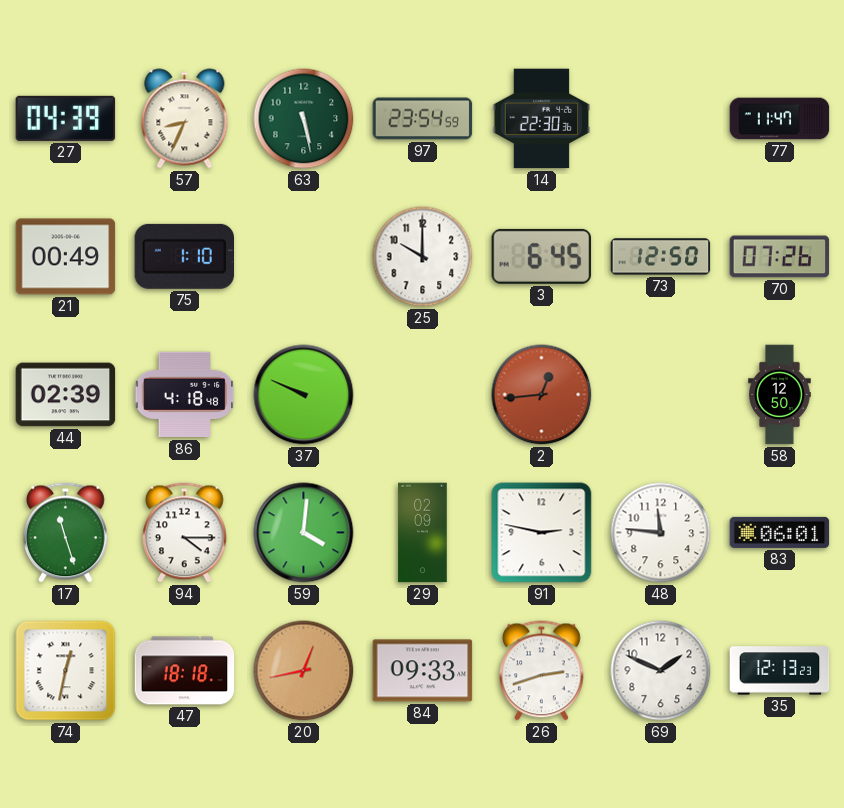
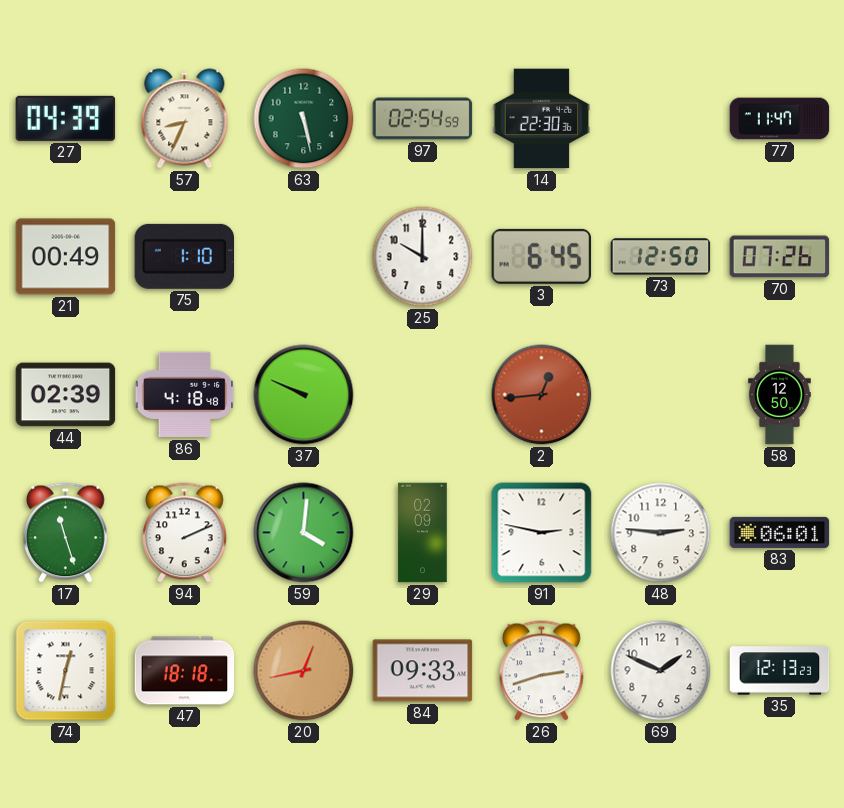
97: 23:54 -> 02:54 (423, 119)
94: 4:15 -> 2:11 (185, 533)
48: 11:46 -> 2:46 (661, 533)
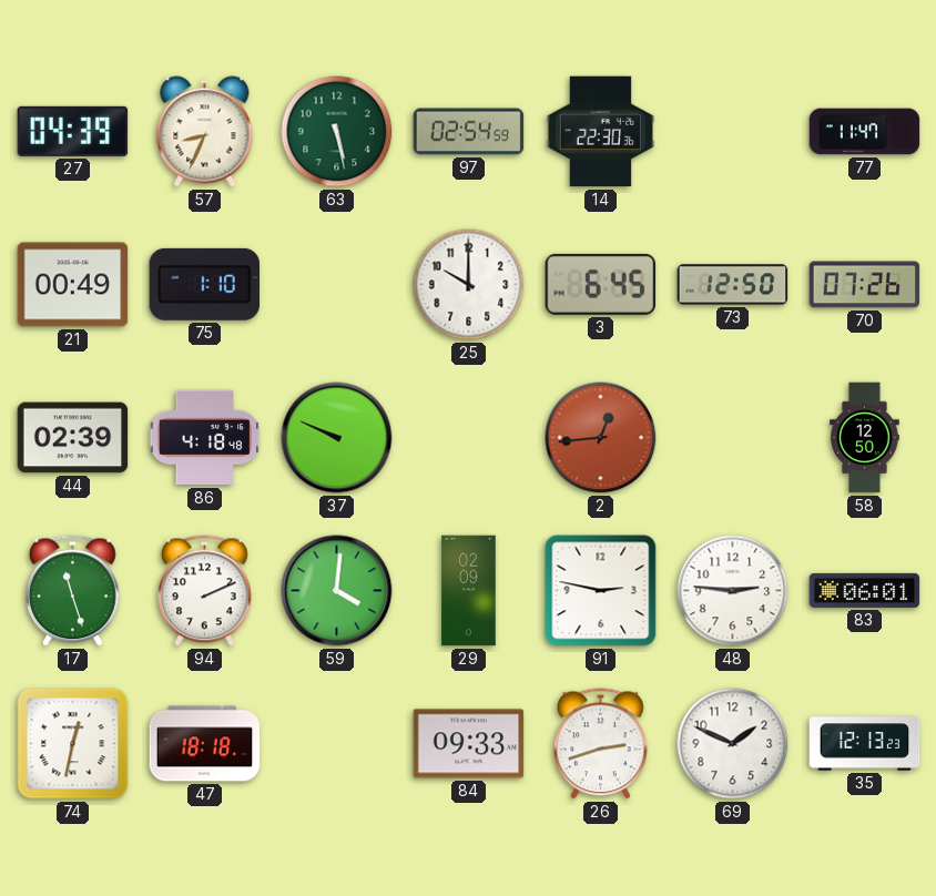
20: 12:43 -> none (304, 671)
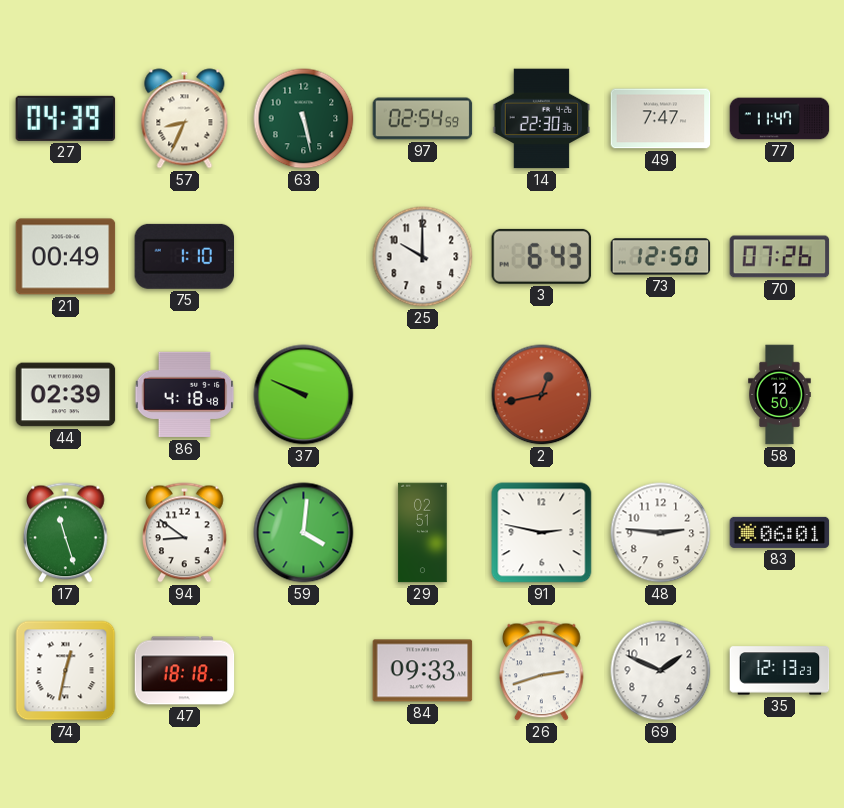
49: none -> 7:47 (661, 119)
3: 6:45 -> 6:43 (542, 256)
2: 12:44 -> 12:43 (542, 395)
94: 2:11 -> 8:51 (185, 533)
29: 02:09 -> 02:51 (423, 533)
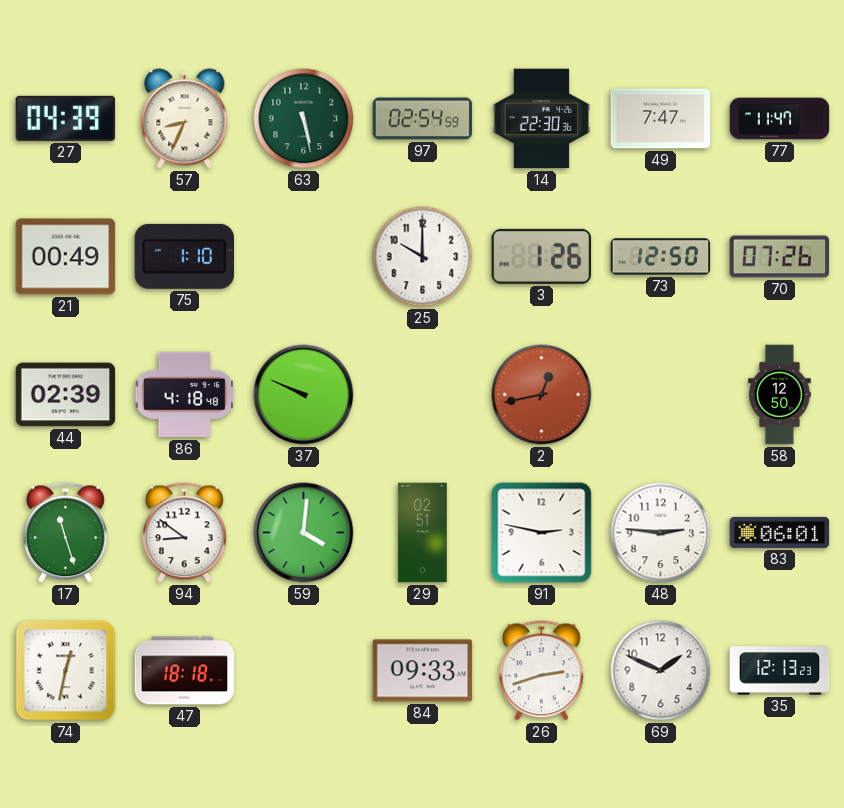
3: 6:43 -> 1:26 (542, 256)
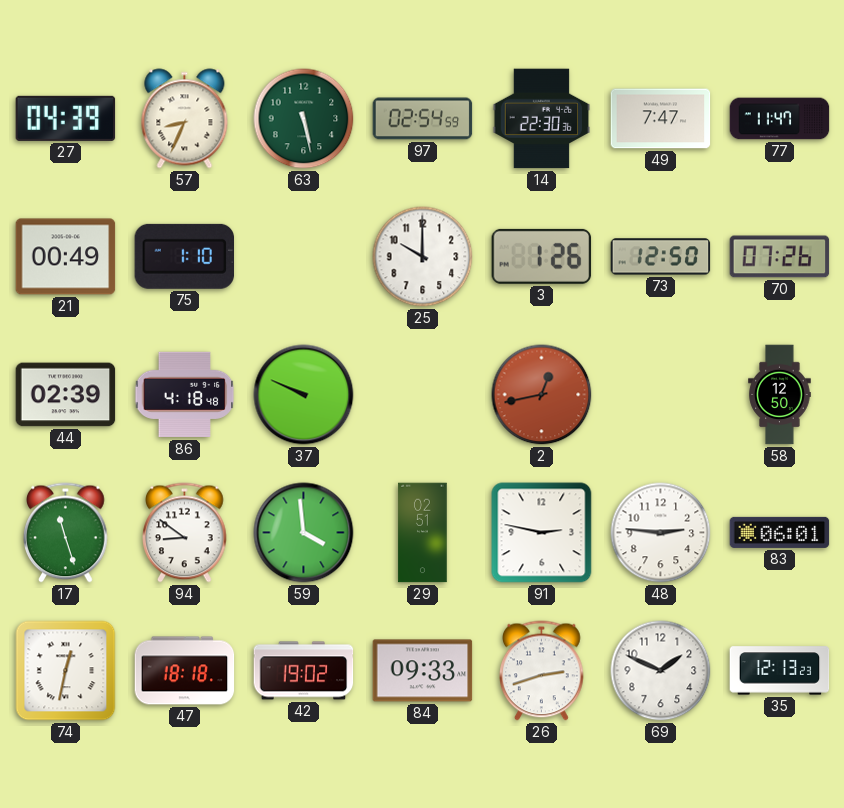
59: 4:01 -> 3:59 (304, 533)
42: none -> 19:02 (304, 671)
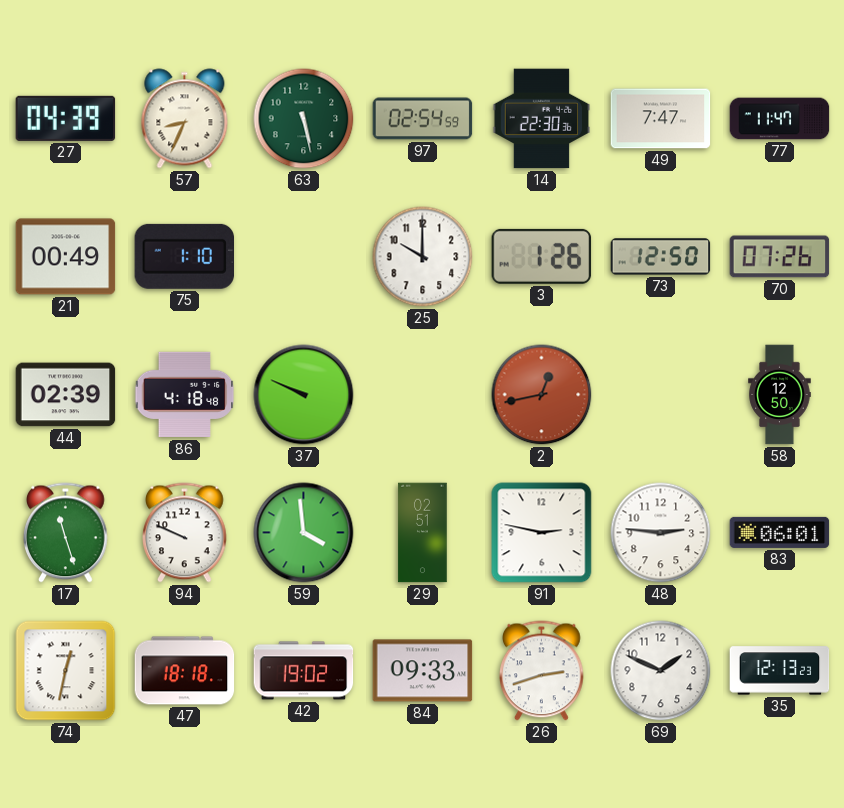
94: 8:51 -> 9:49 (185, 533)
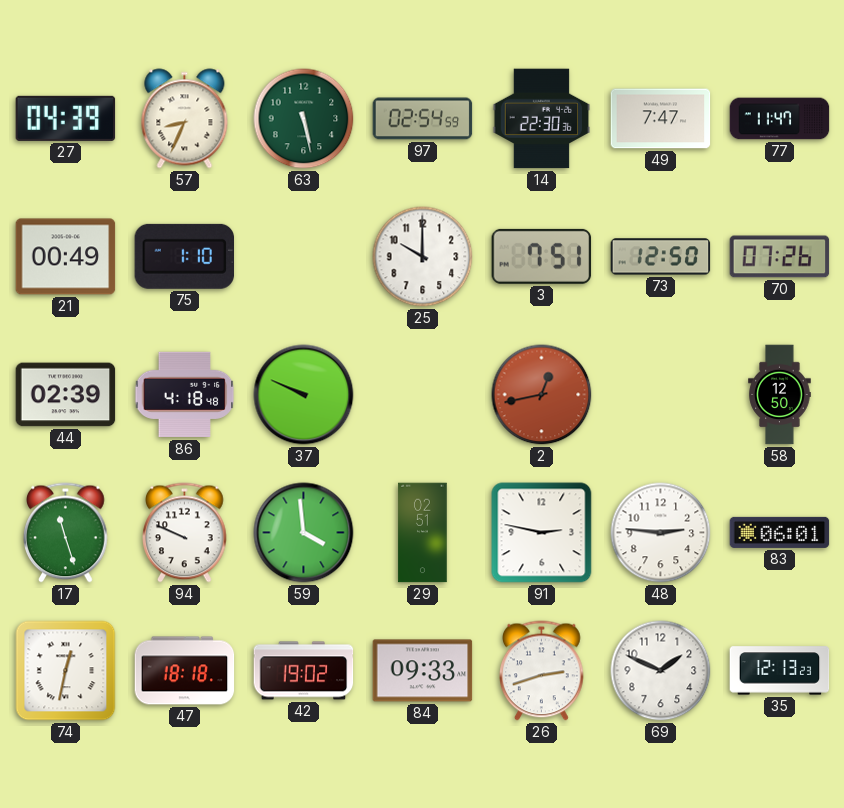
3: 1:26 -> 7:51 (542, 256)
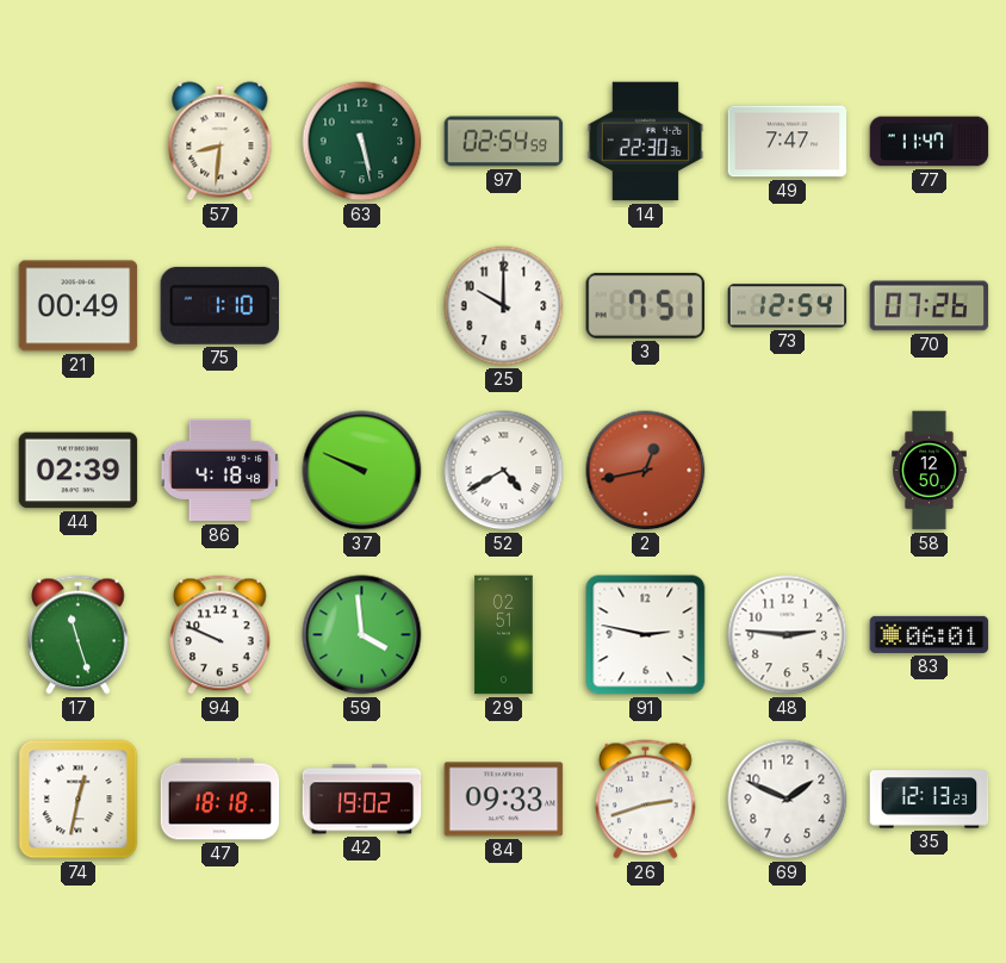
27: 04:39 -> none (66, 118)
57: 8:34 -> 8:31 (221, 142)
73: 12:50 -> 12:54 (788, 306)
52: none -> 4:40 (504, 471)
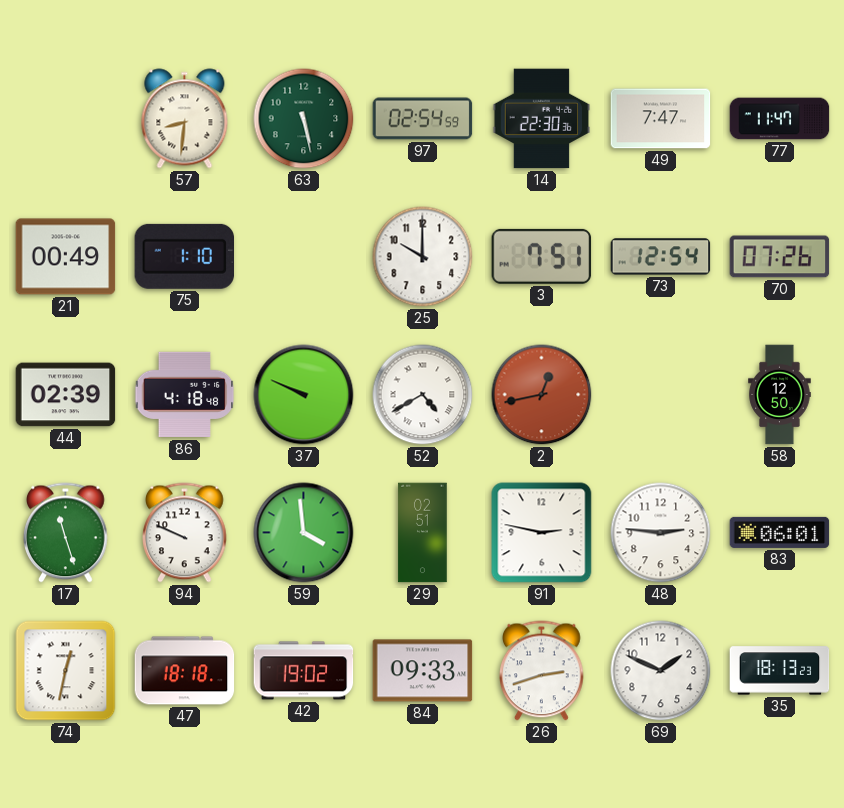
35: 12:13 -> 18:13 (780, 671)
